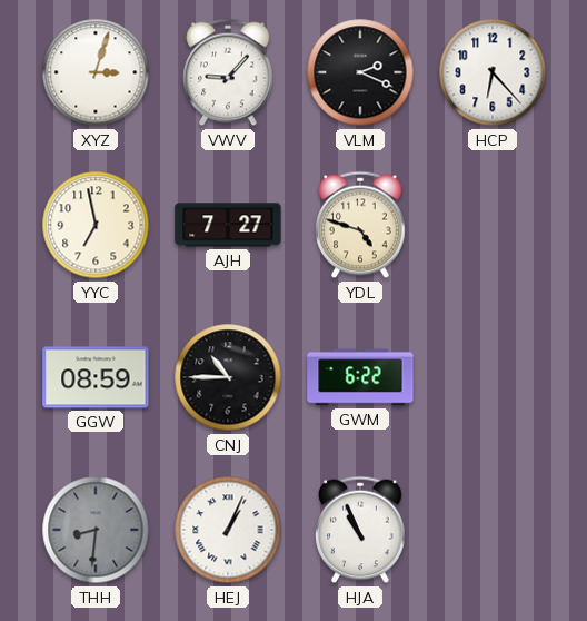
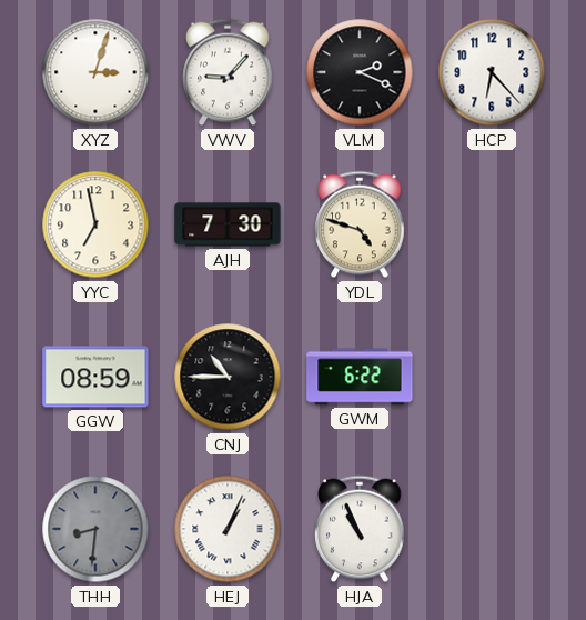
AJH: 7:27 -> 7:30 (228, 224)
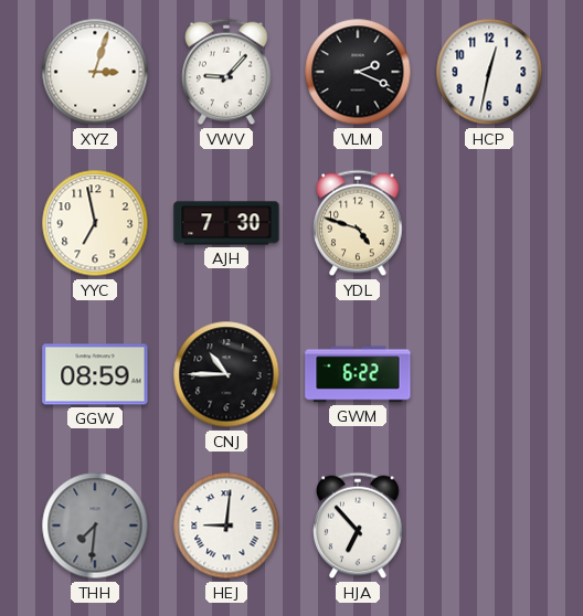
HCP: 6:23 -> 12:32 (489, 72)
THH: 8:31 -> 7:31 (95, 525)
HEJ: 1:04 -> 9:01 (226, 525)
HJA: 10:56 -> 6:53 (358, 525)
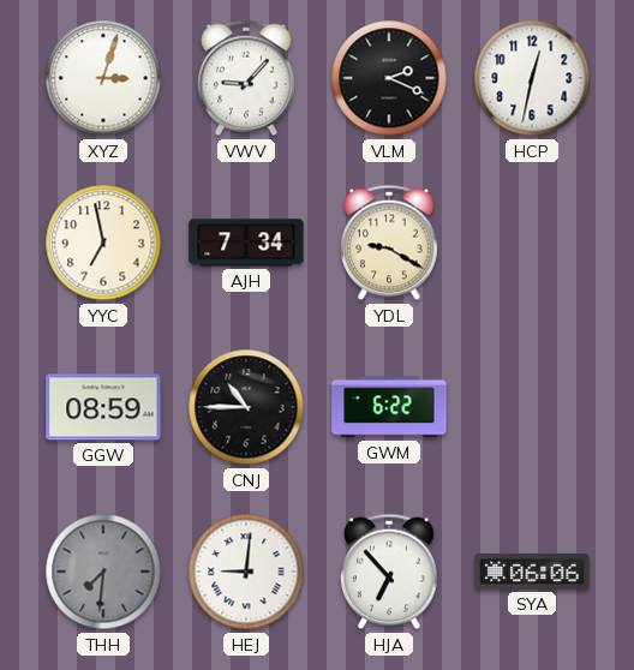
AJH: 7:30 -> 7:34 (246, 243)
YDL: 4:48 -> 9:20 (389, 243)
SYA: none -> 06:06 (532, 572)
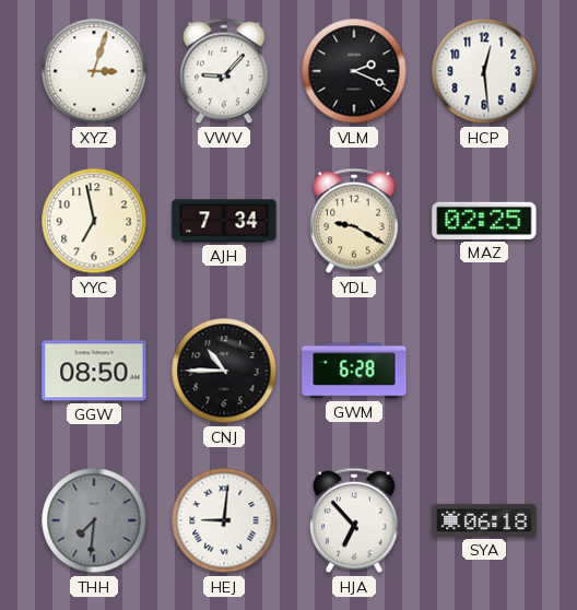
HCP: 12:32 -> 12:29 (484, 71)
MAZ: none -> 02:25 (484, 221)
GGW: 08:59 -> 08:50 (94, 371)
GWM: 6:22 -> 6:28 (354, 371)
SYA: 06:06 -> 06:18 (484, 520)
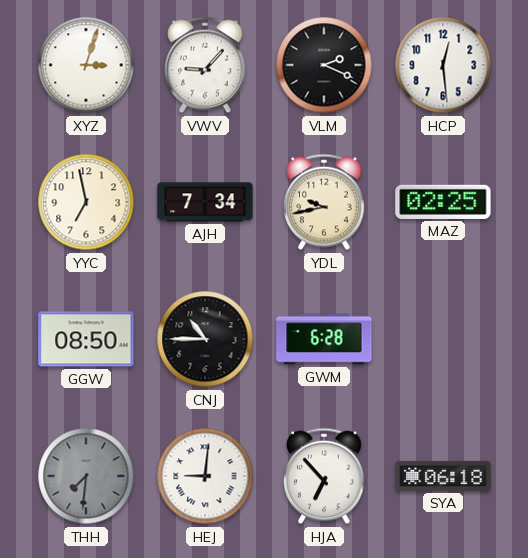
YDL: 9:20 -> 9:43 (324, 202)
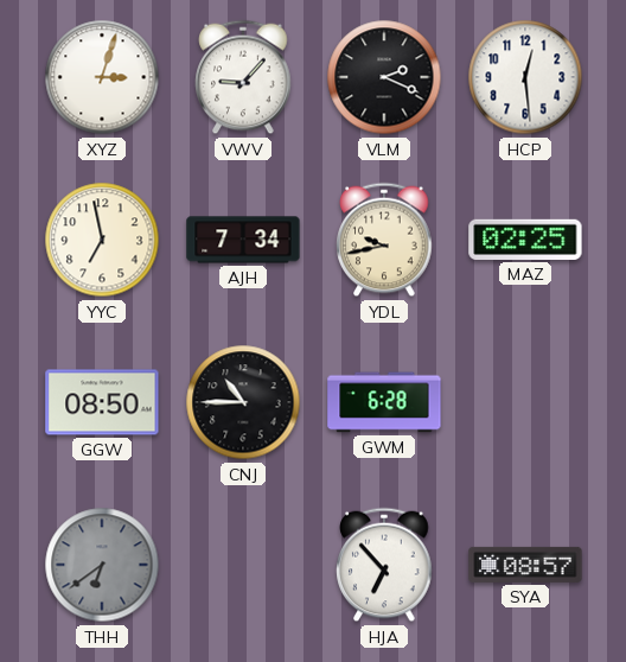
THH: 7:31 -> 6:39 (102, 565)
HEJ: 9:01 -> none (205, 476)
SYA: 06:18 -> 08:57 (525, 565)
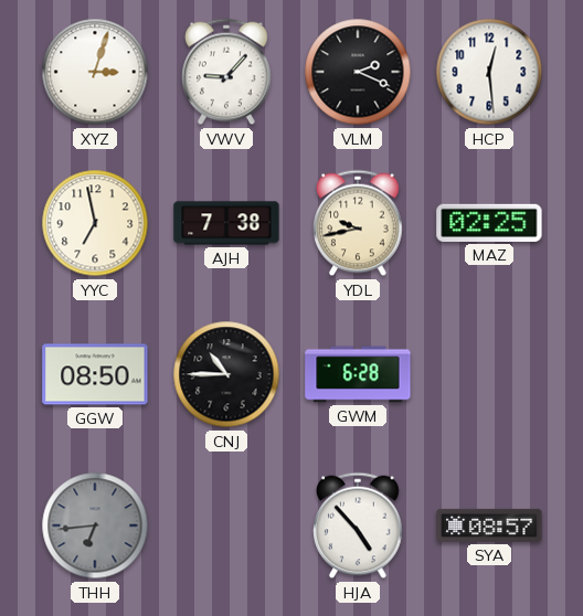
AJH: 7:34 -> 7:38 (226, 223)
THH: 6:39 -> 6:44 (95, 525)
HJA: 6:53 -> 4:53 (358, 525)
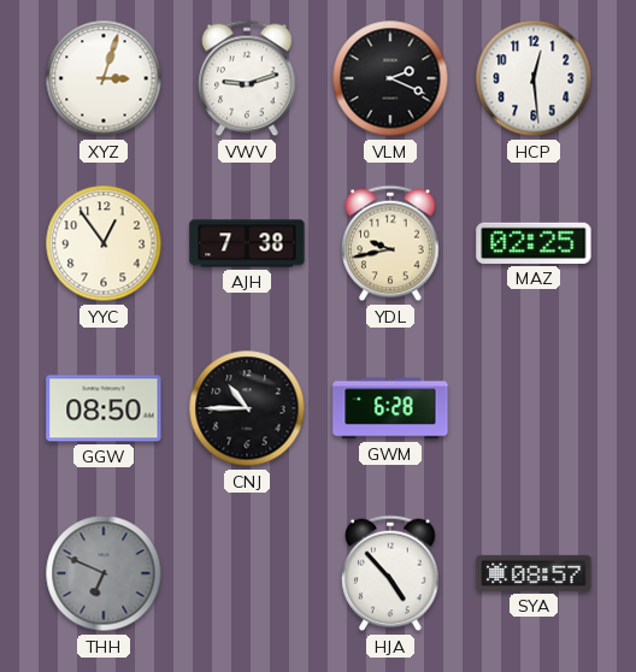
VWV: 9:07 -> 9:12 (247, 78)
YYC: 6:58 -> 12:54 (104, 243)
THH: 6:44 -> 6:49 (104, 573)
